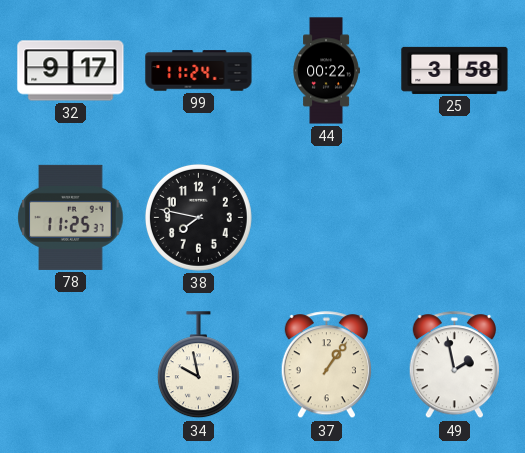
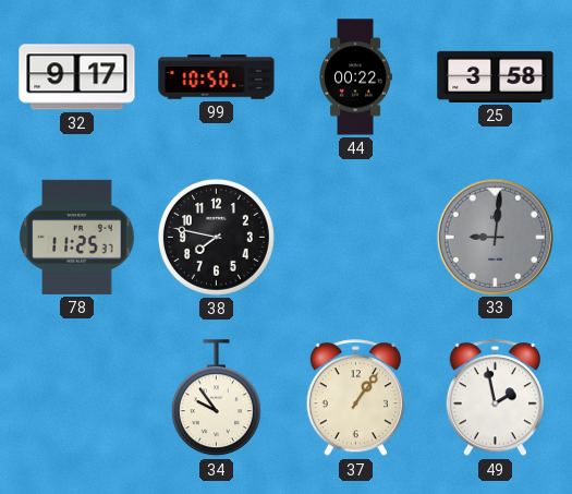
99: 11:24 -> 10:50 (217, 77)
33: none -> 9:01 (495, 237)
34: 9:58 -> 9:54 (216, 398)
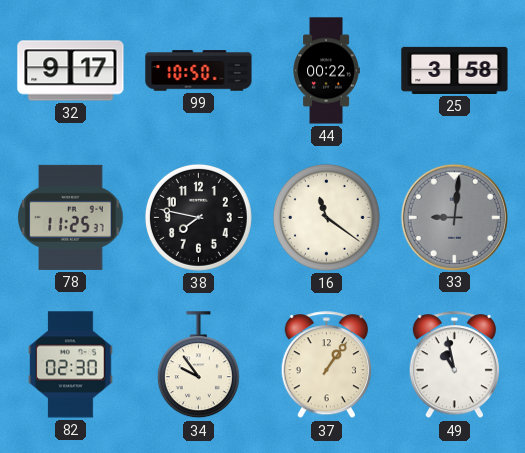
16: none -> 11:21 (326, 217)
82: none -> 02:30 (71, 365)
49: 1:58 -> 10:58 (454, 365)
